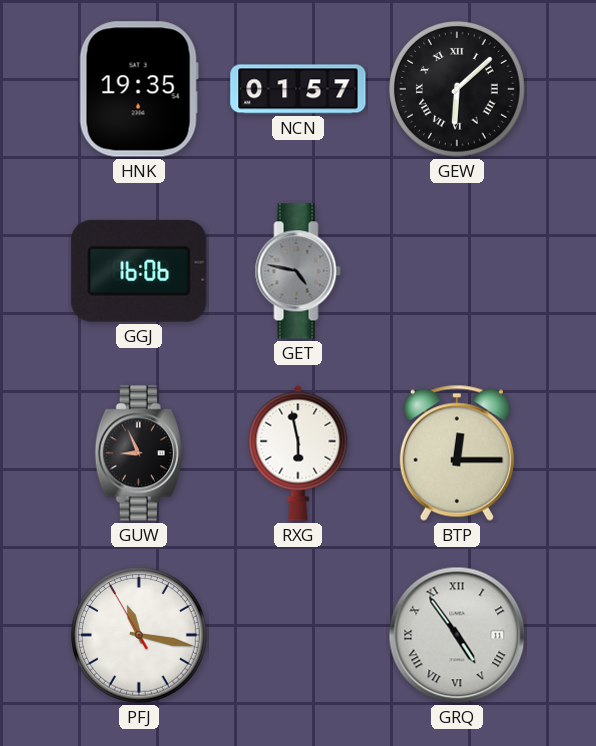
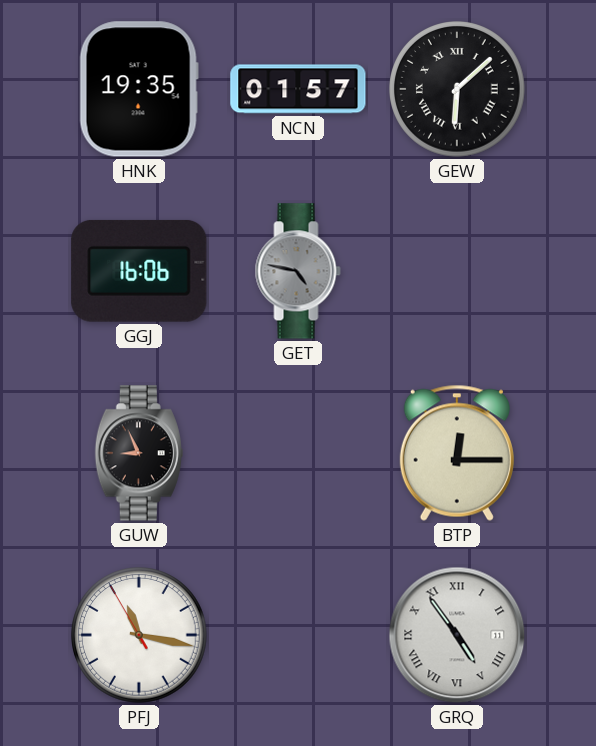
RXG: 5:58 -> none (298, 453)
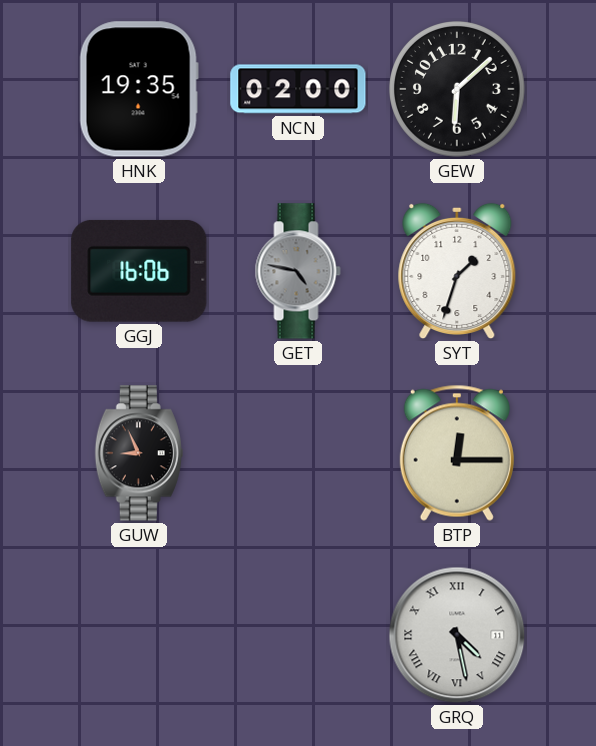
NCN: 01:57 -> 02:00 (298, 89)
GEW numerals: Roman -> Arabic (458, 90)
SYT: none -> 1:33 (457, 271)
PFJ: 11:16 -> none (140, 636)
GRQ: 4:54 -> 4:28 (457, 635)
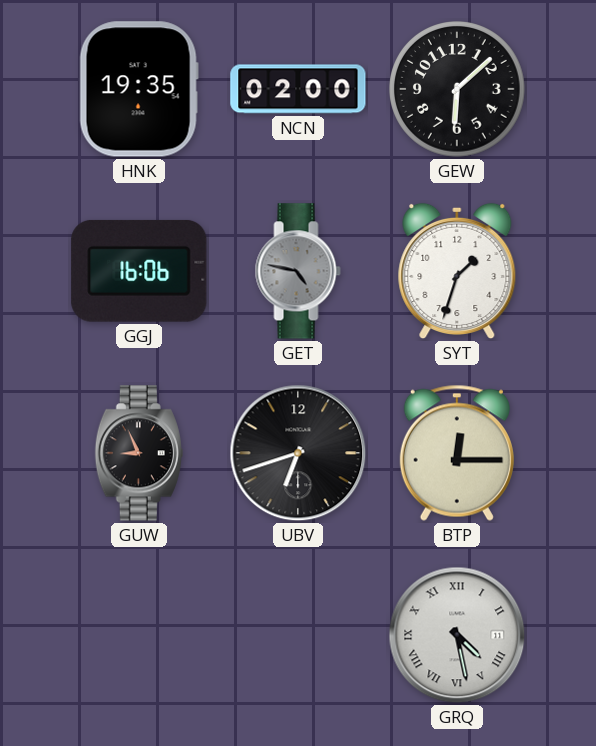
UBV: none -> 6:42 (298, 453)
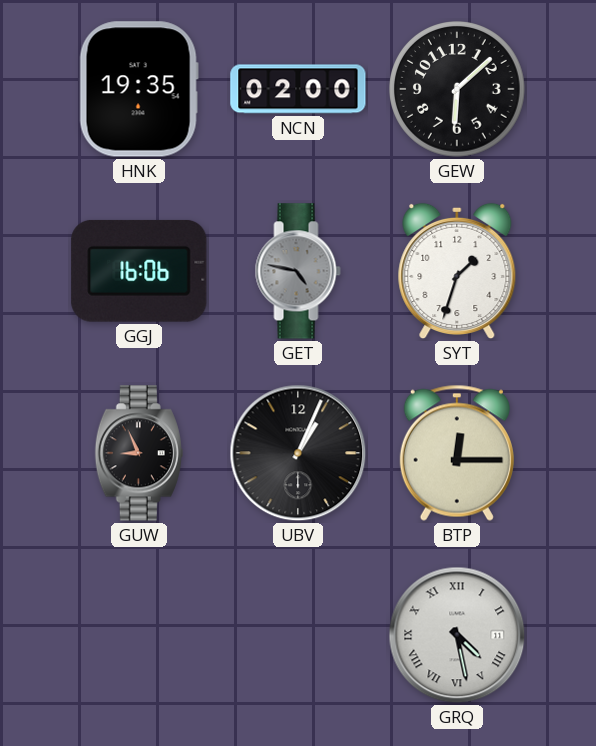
UBV: 6:42 -> 1:04 (298, 453)
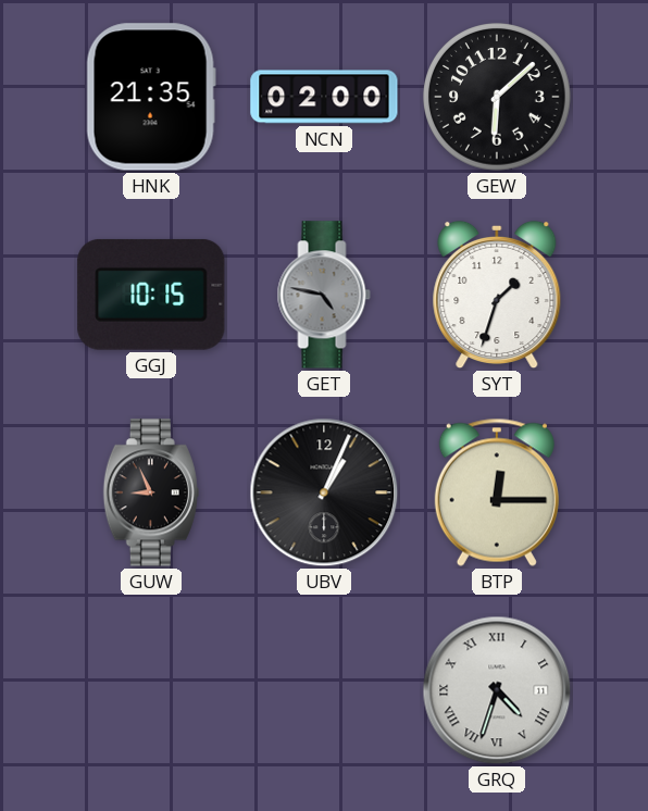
HNK: 19:35 -> 21:35 (151, 97)
GGJ: 16:06 -> 10:15 (151, 295)
GRQ: 4:28 -> 4:33 (497, 690)
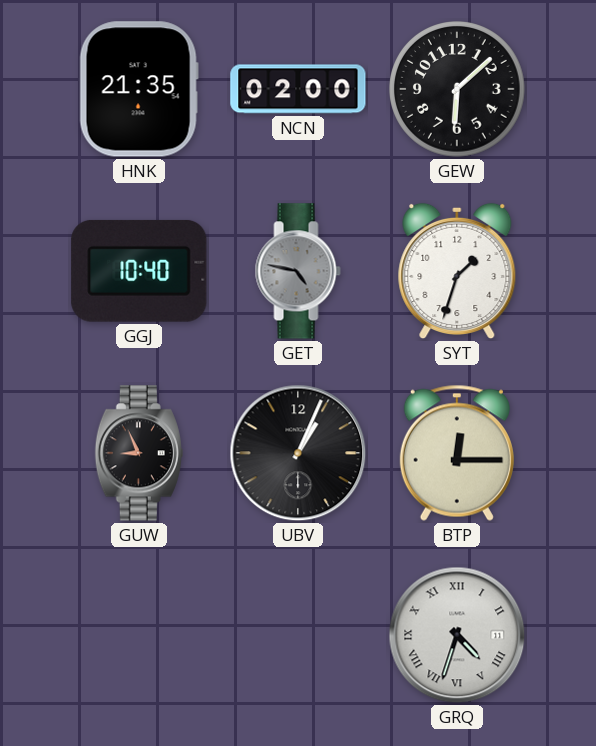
GGJ: 10:15 -> 10:40 (139, 271)
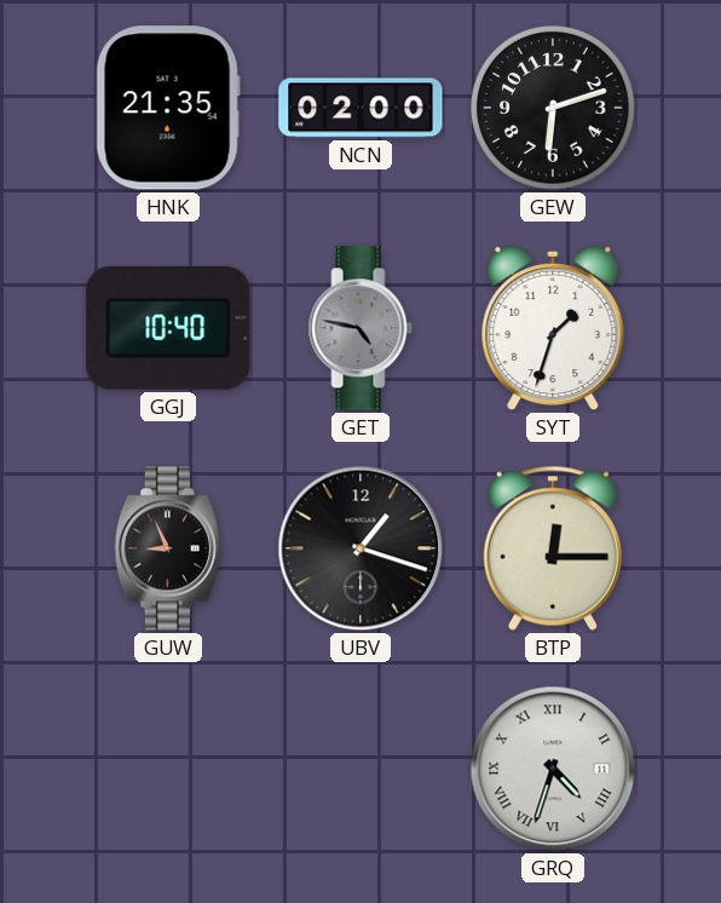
GEW: 6:08 -> 6:12 (554, 109)
UBV: 1:04 -> 1:18 (360, 548)
